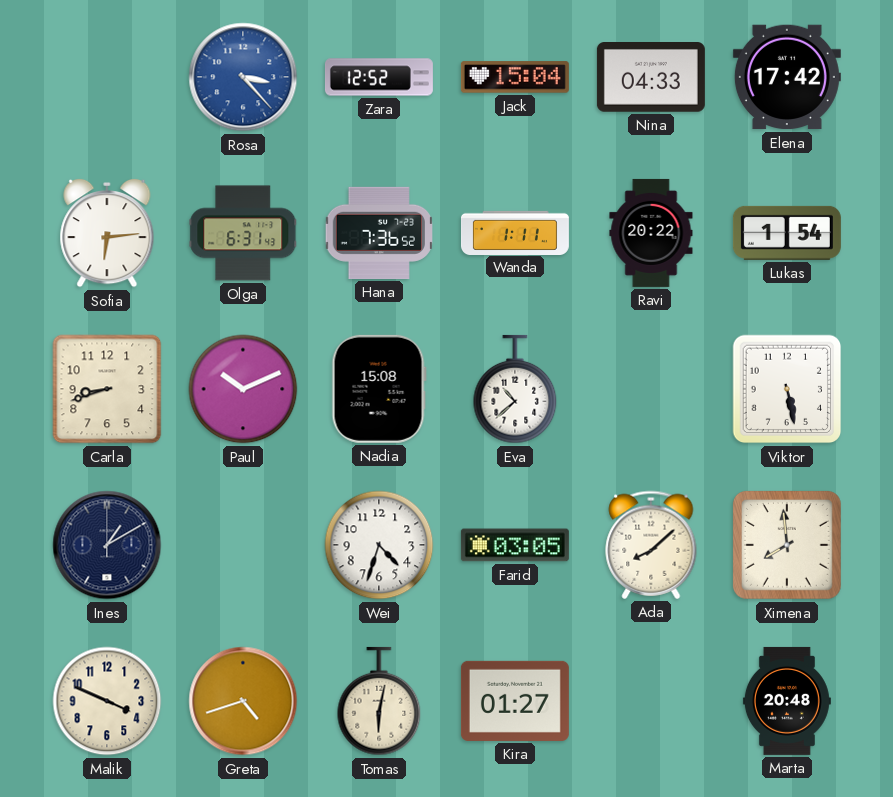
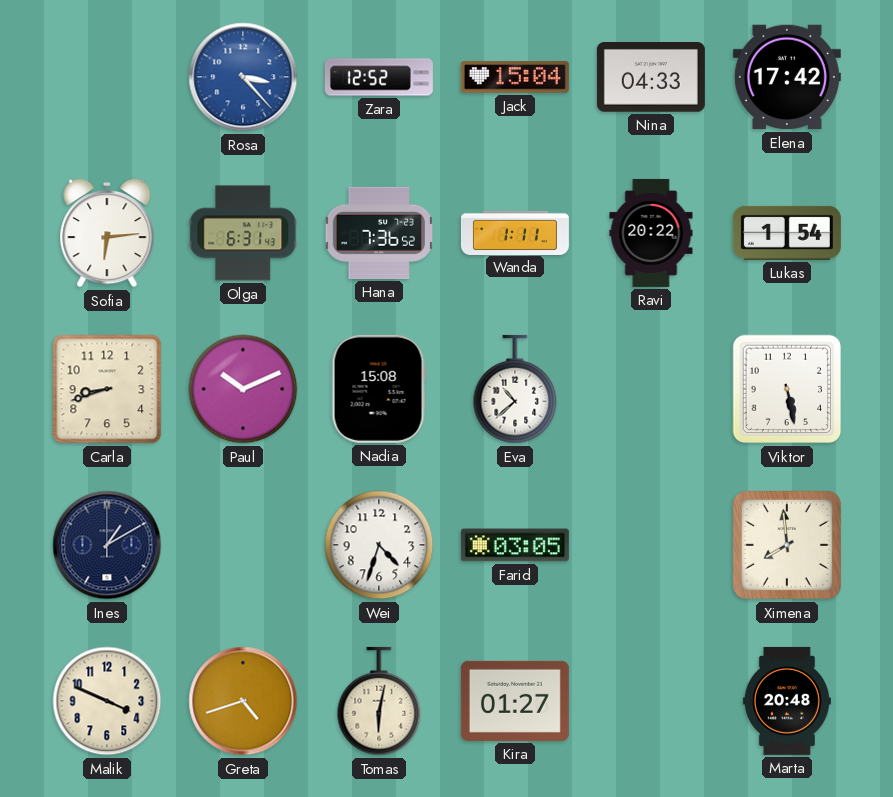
Ada: 8:08 -> none (651, 545)
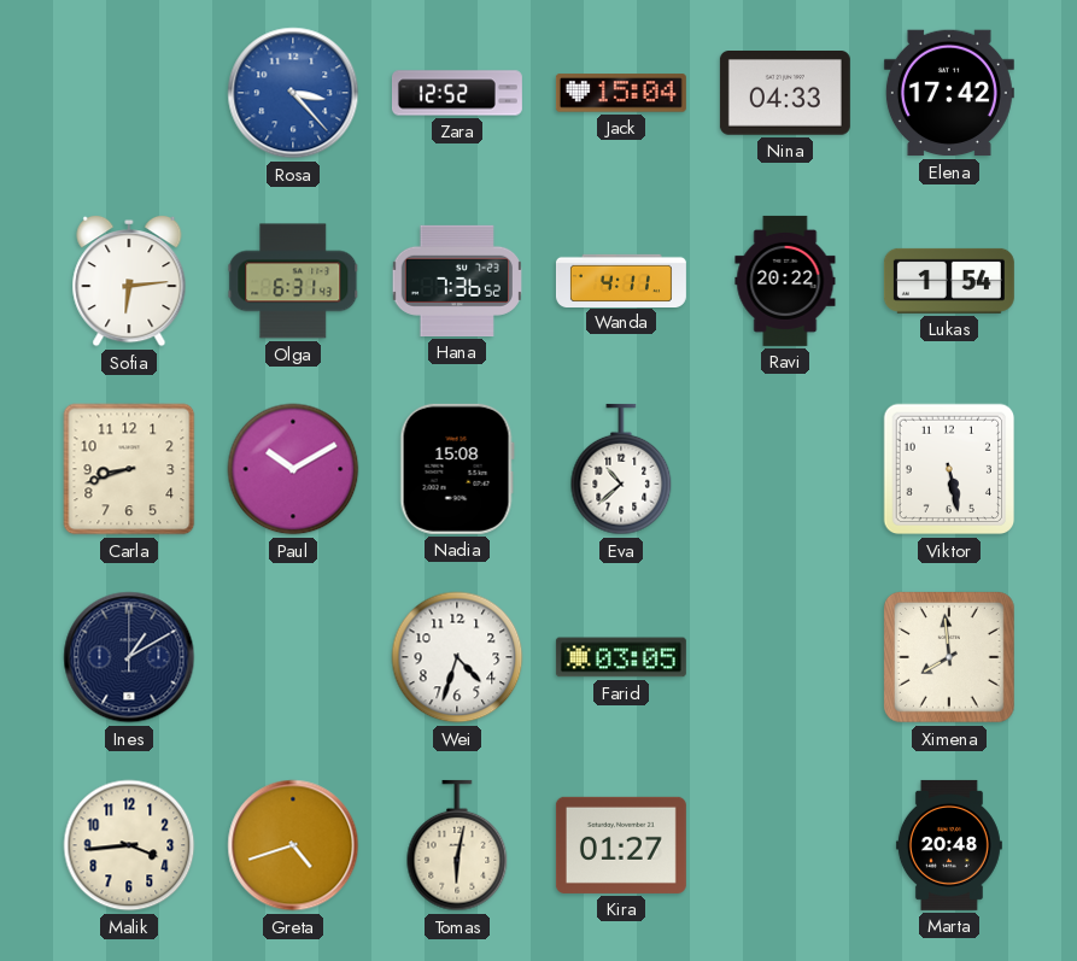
Wanda: 1:11 -> 4:11 (621, 280)
Paul: 10:11 -> 10:10 (293, 469)
Malik: 3:49 -> 3:44 (129, 845)
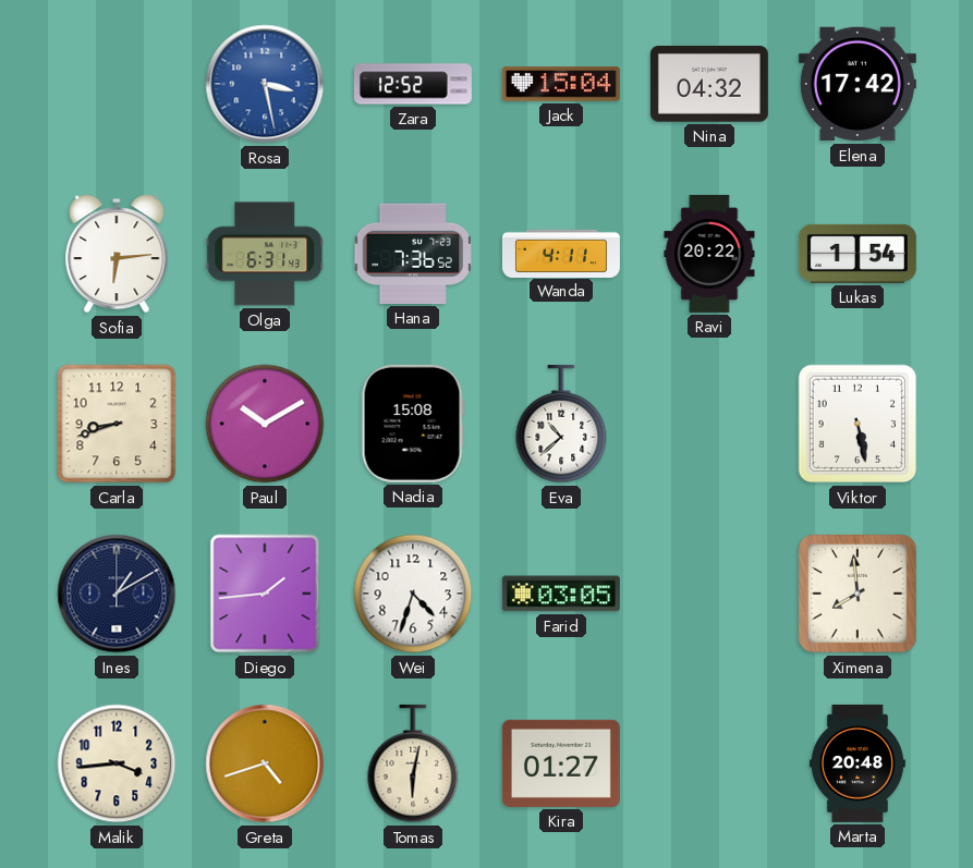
Rosa: 3:23 -> 3:28 (265, 84)
Nina: 04:33 -> 04:32 (709, 85)
Diego: none -> 1:44 (265, 594)
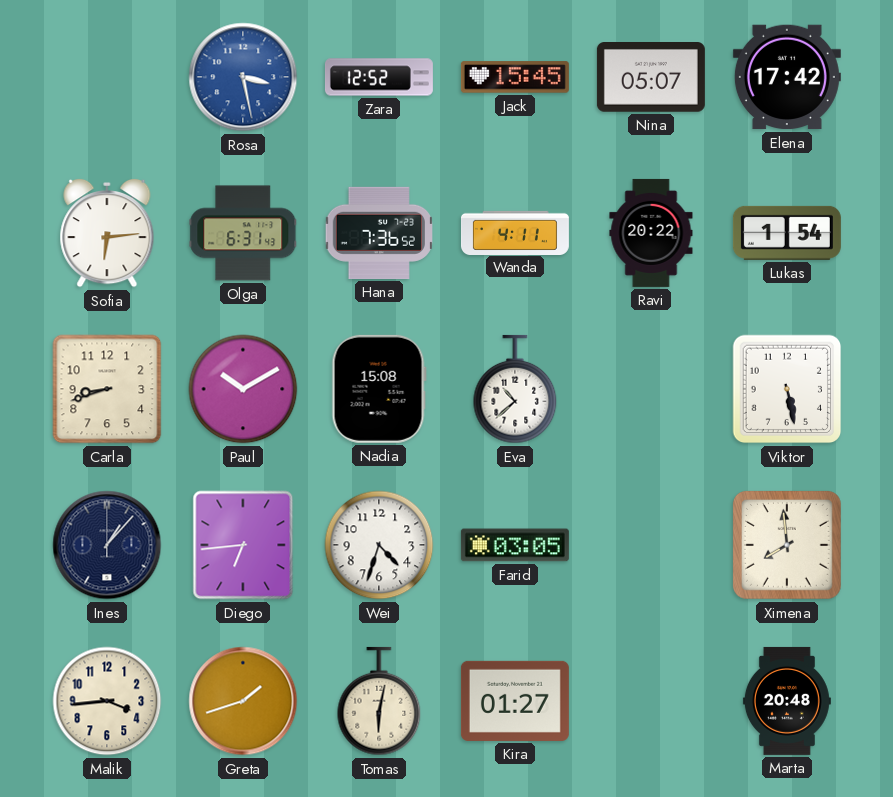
Jack: 15:04 -> 15:45 (515, 77)
Nina: 04:32 -> 05:07 (651, 78)
Ines: 1:10 -> 1:07 (107, 545)
Diego: 1:44 -> 6:44 (243, 545)
Greta: 4:42 -> 1:42 (243, 701)
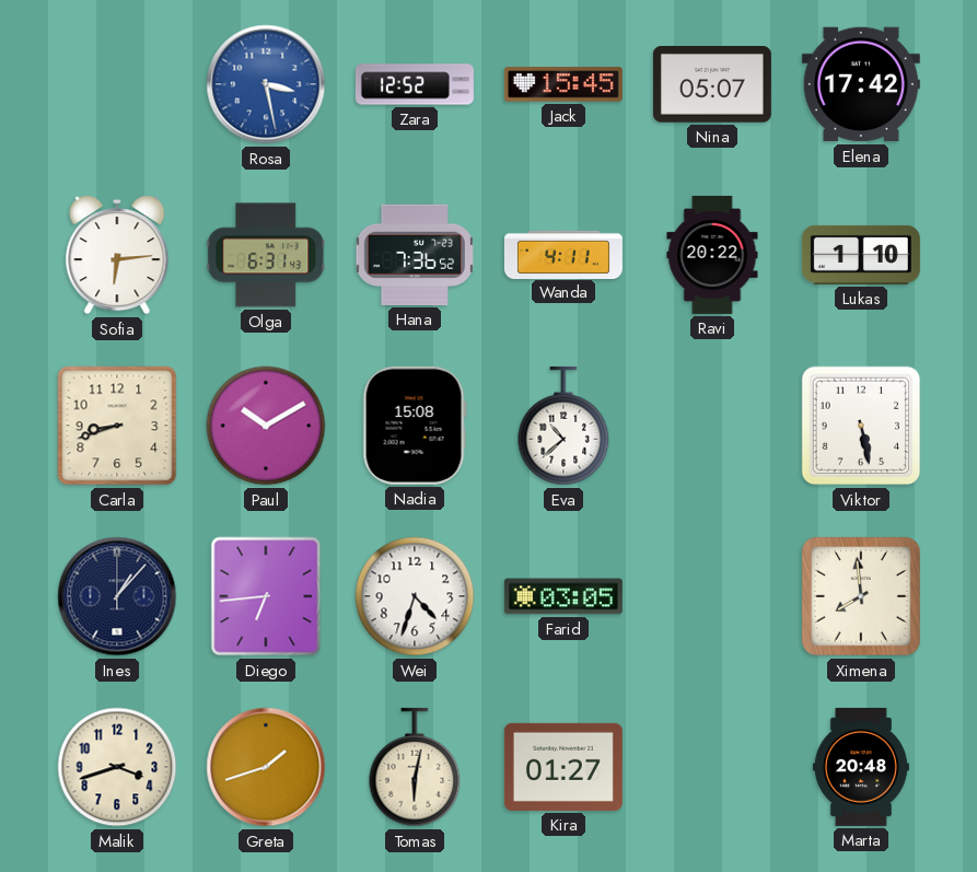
Lukas: 1:54 -> 1:10 (861, 255)
Malik: 3:44 -> 3:42 (117, 767)
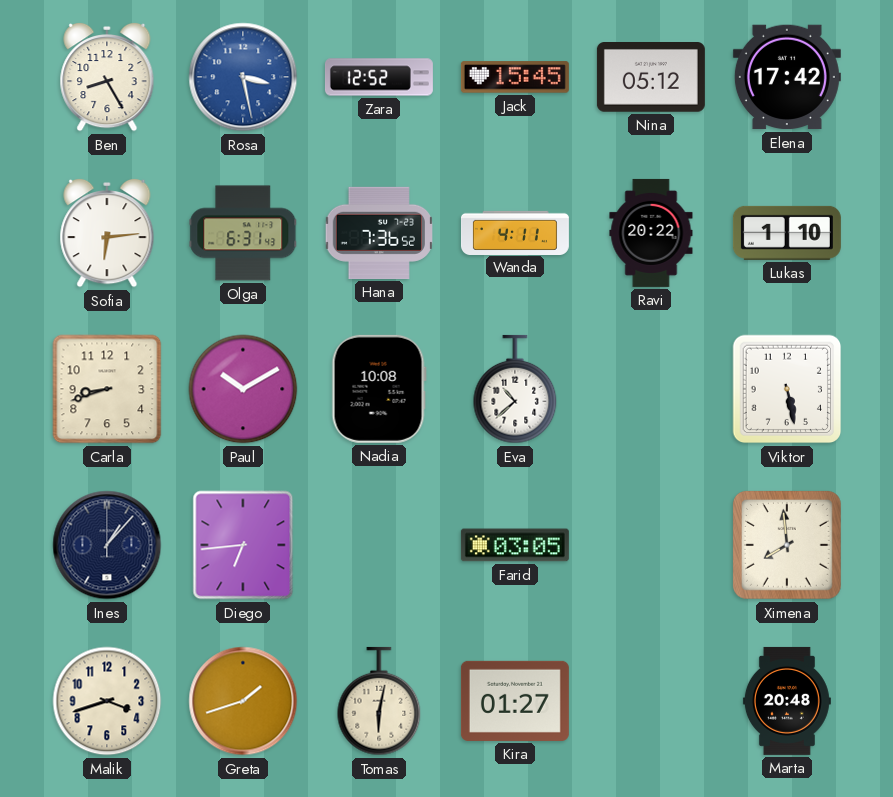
Ben: none -> 8:25 (107, 77)
Nina: 05:07 -> 05:12 (651, 78)
Nadia: 15:08 -> 10:08 (379, 389)
Wei: 4:33 -> none (415, 596)
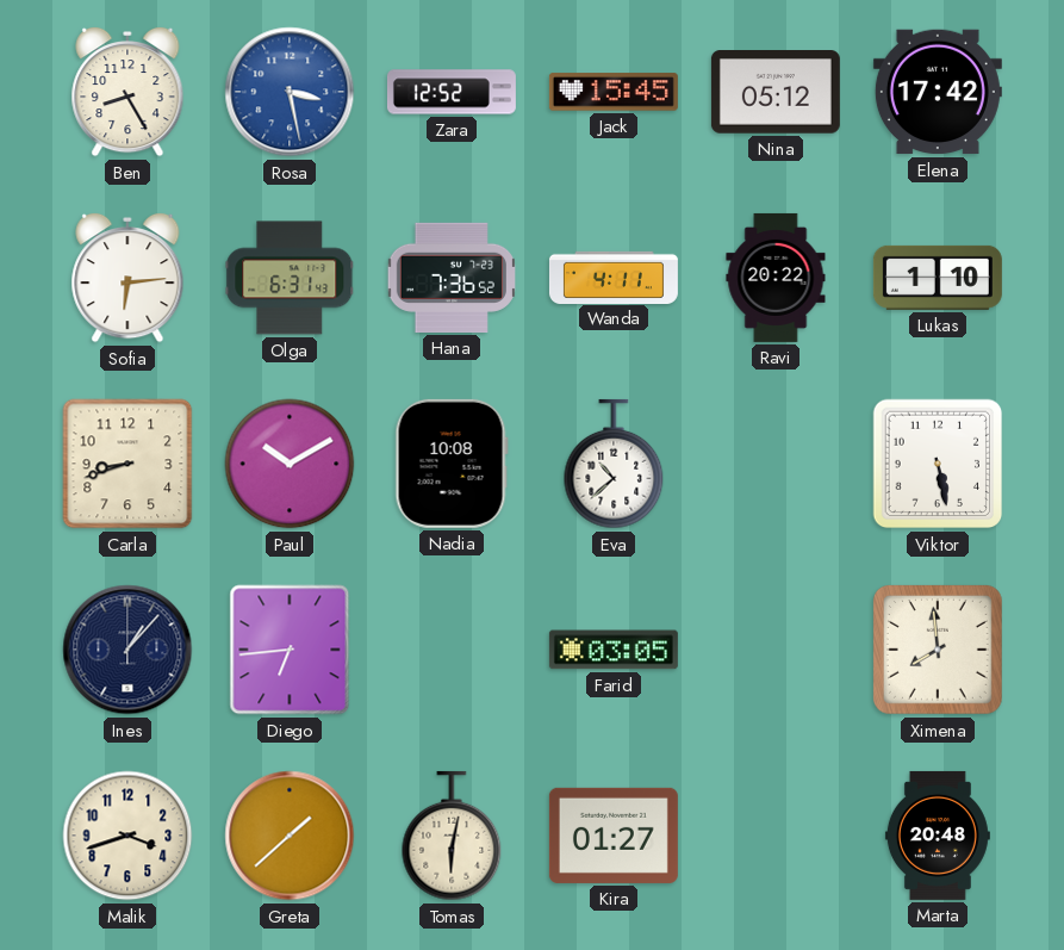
Greta: 1:42 -> 1:38 (290, 836)
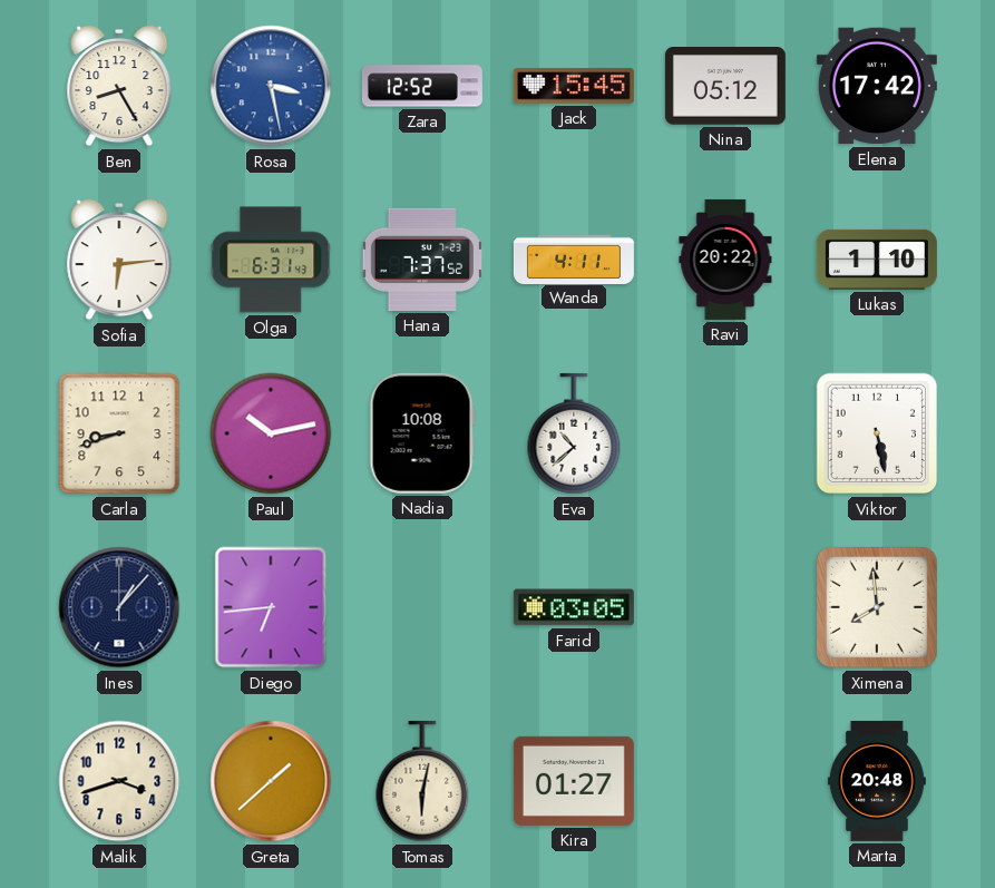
Hana: 7:36 -> 7:37 (421, 260)
Paul: 10:10 -> 10:13 (271, 433)
